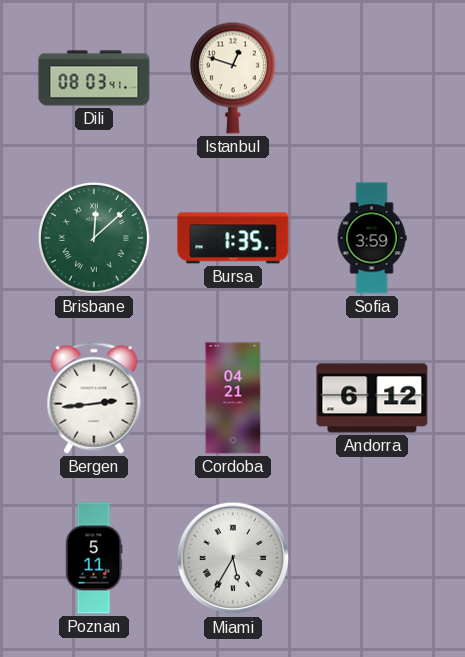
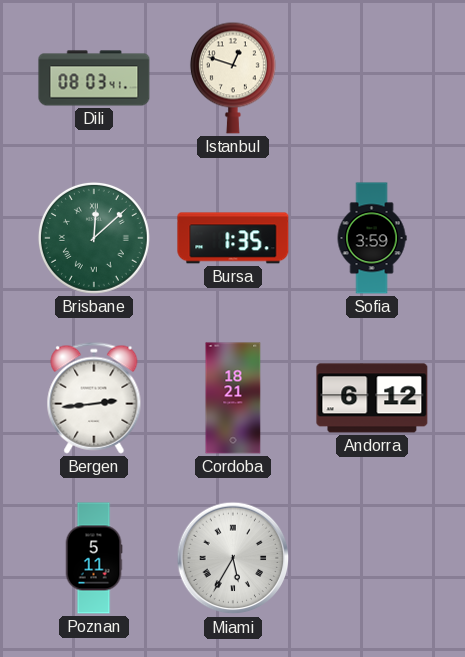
Cordoba: 04:21 -> 18:21 (233, 398)
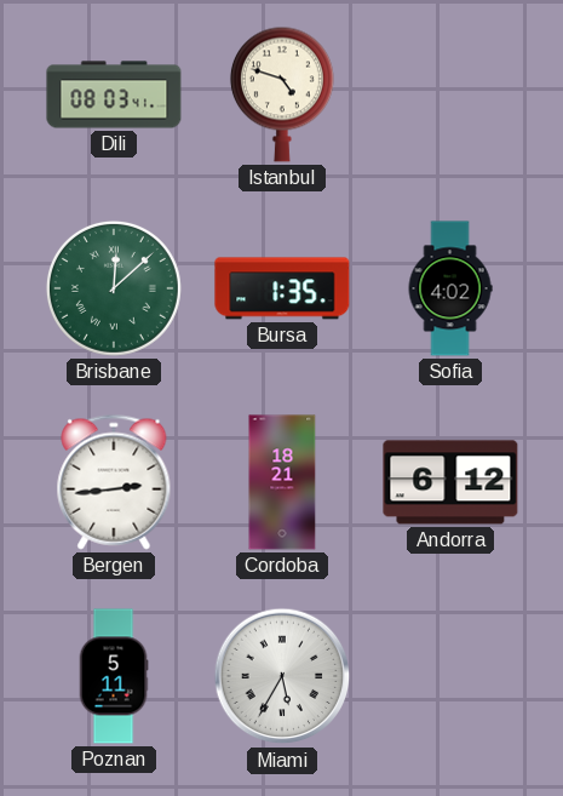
Istanbul: 12:48 -> 4:48 (282, 95)
Sofia: 3:59 -> 4:02 (450, 288)
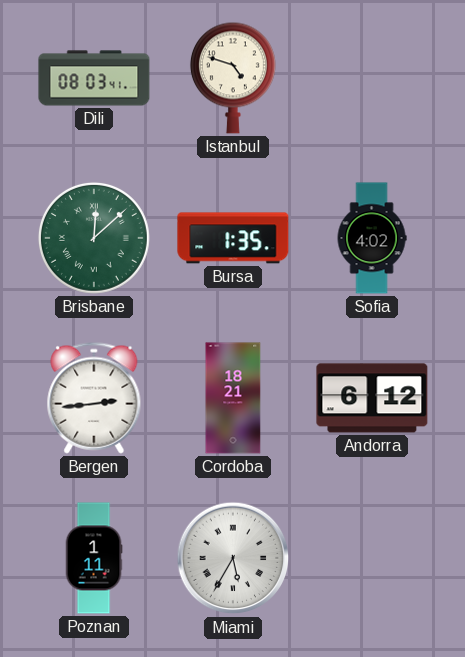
Poznan: 5:11 -> 1:11 (94, 558)
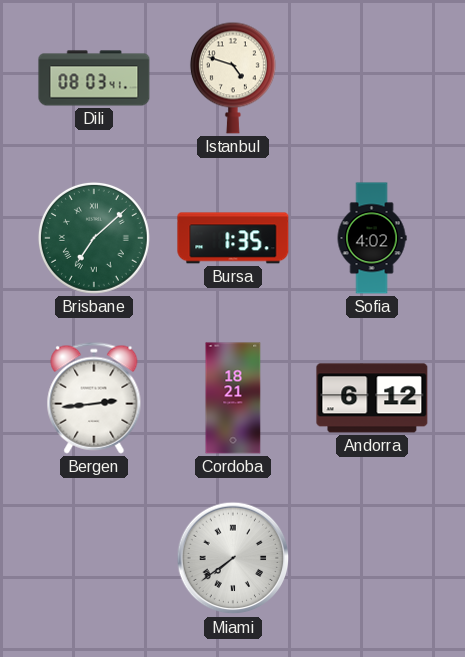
Brisbane: 12:08 -> 7:08 (94, 238)
Poznan: 1:11 -> none (94, 558)
Miami: 5:35 -> 7:39 (233, 558)
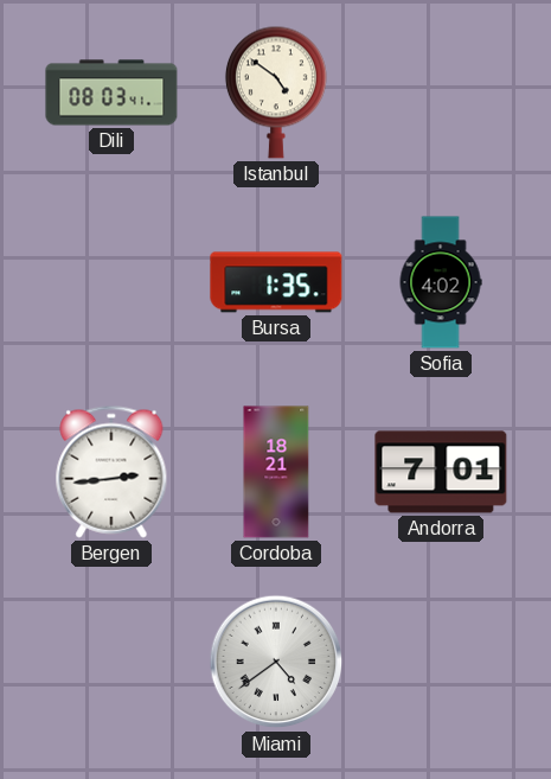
Istanbul: 4:48 -> 4:51 (276, 92)
Brisbane: 7:08 -> none (94, 238)
Andorra: 6:12 -> 7:01 (441, 472)
Miami: 7:39 -> 4:39 (276, 662)
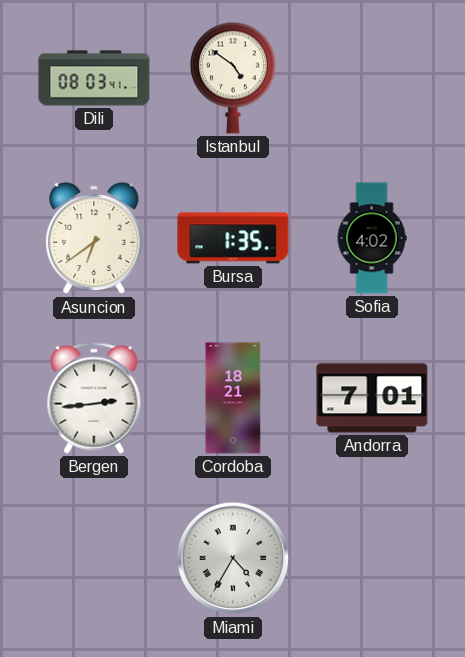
Asuncion: none -> 6:39 (94, 238)
Miami: 4:39 -> 4:35 (233, 558)
